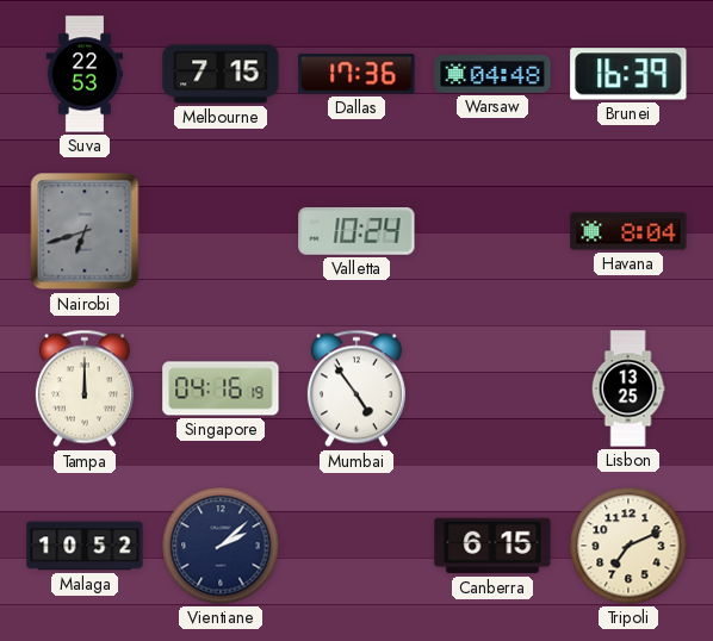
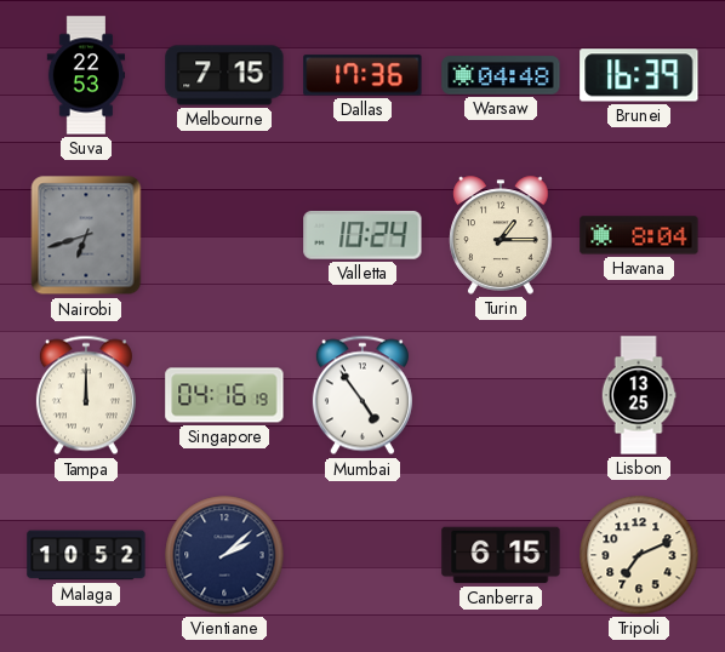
Turin: none -> 1:15 (501, 235)
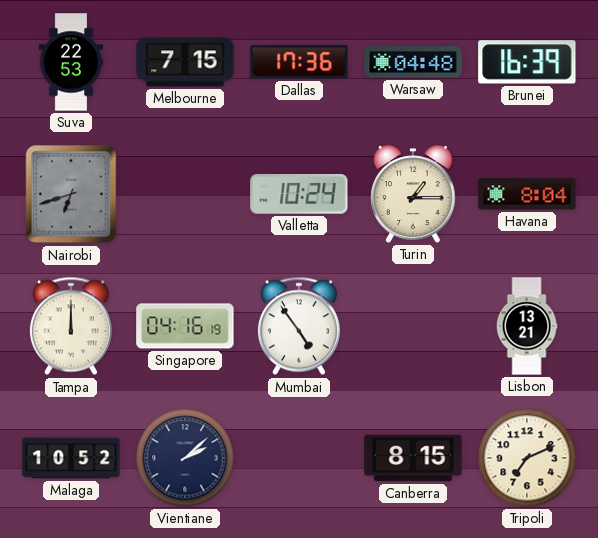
Lisbon: 13:25 -> 13:21 (527, 326)
Canberra: 6:15 -> 8:15 (413, 458)
